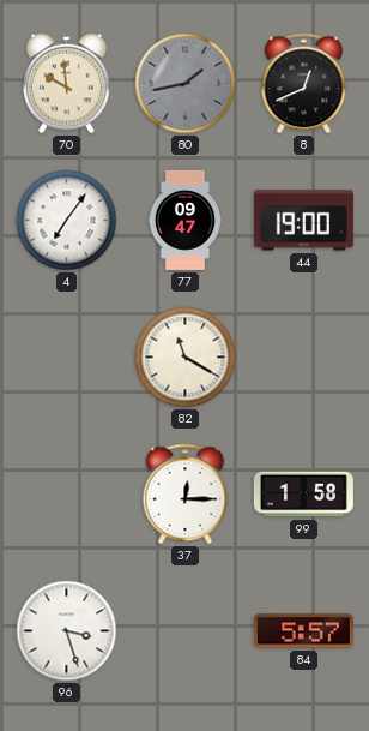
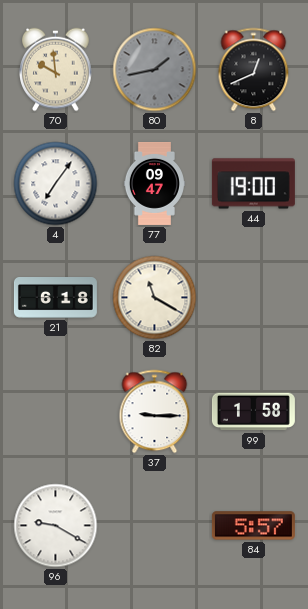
21: none -> 6:18 (55, 298)
37: 12:15 -> 9:15 (155, 412)
96: 3:27 -> 9:20 (56, 526)
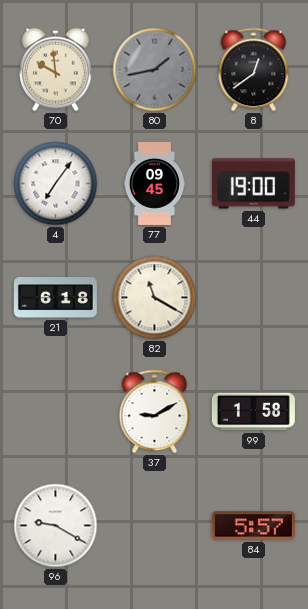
8: 12:41 -> 12:39 (254, 70)
77: 09:47 -> 09:45 (154, 183)
37: 9:15 -> 9:10 (155, 412)
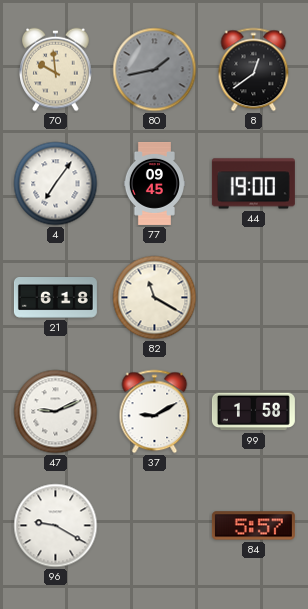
47: none -> 9:11 (56, 412)
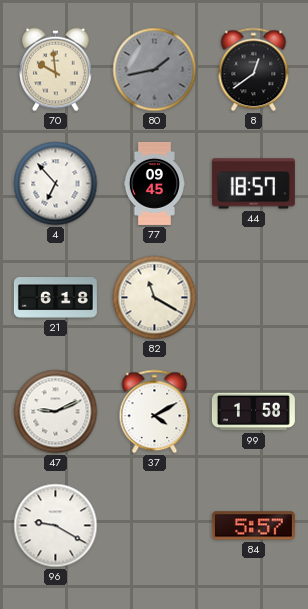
4: 7:06 -> 6:53 (56, 184)
44: 19:00 -> 18:57 (253, 184)
37: 9:10 -> 4:10 (155, 412)
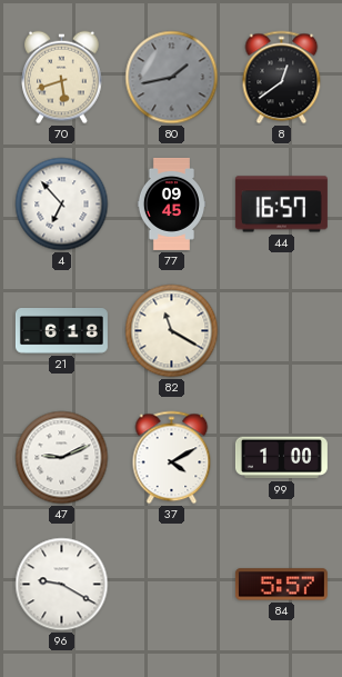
70: 9:59 -> 5:42 (62, 78)
44: 18:57 -> 16:57 (281, 205)
99: 1:58 -> 1:00 (281, 458)
